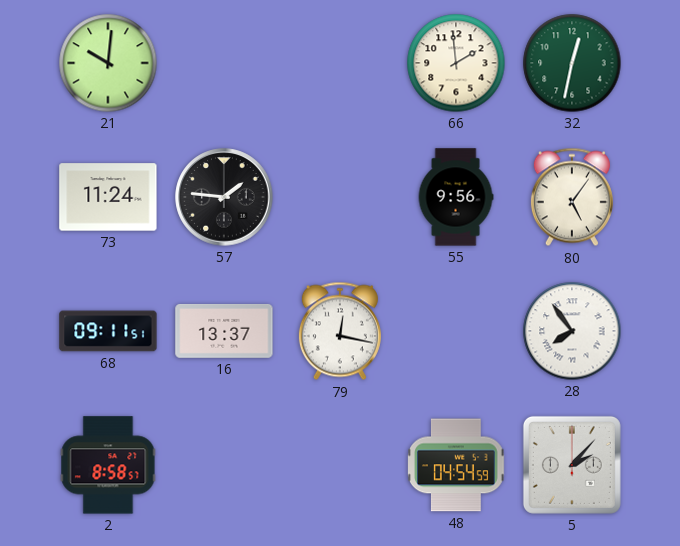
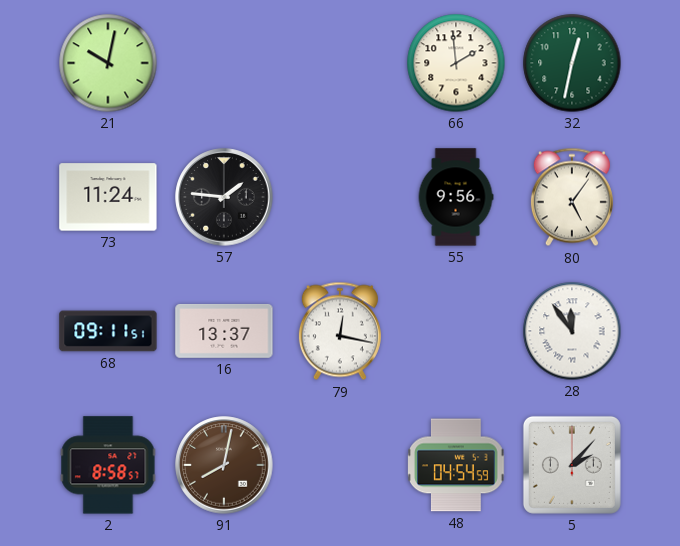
21: 10:01 -> 10:02 (108, 63)
28: 7:54 -> 11:54 (572, 331)
91: none -> 8:02 (224, 465)
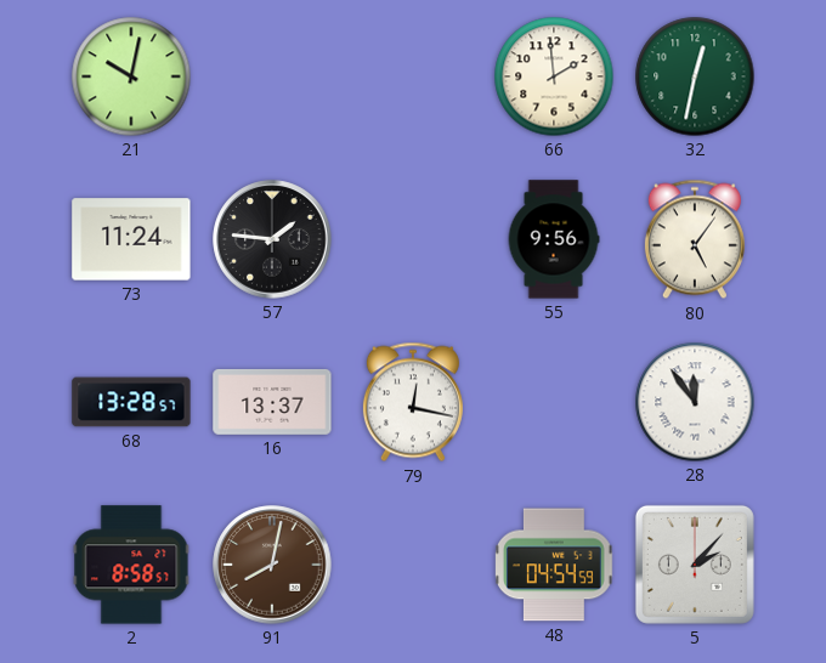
68: 09:11 -> 13:28 (131, 402)
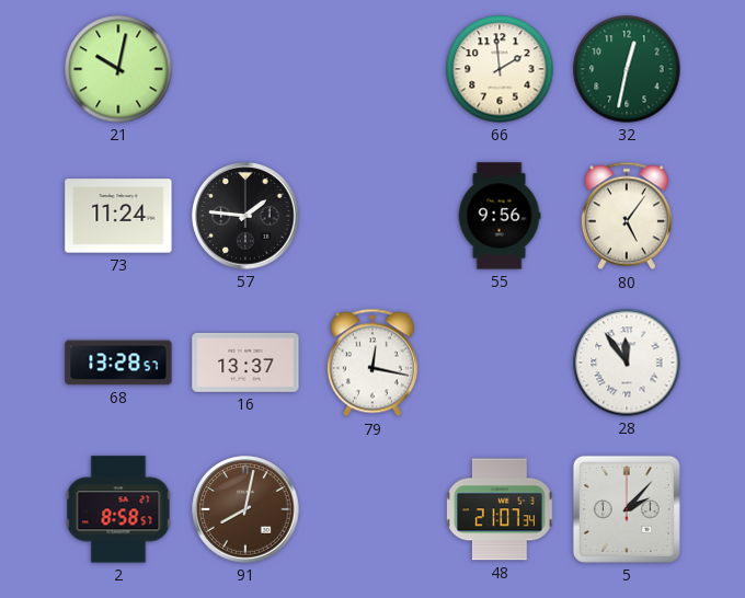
48: 04:54 -> 21:07 (501, 509)
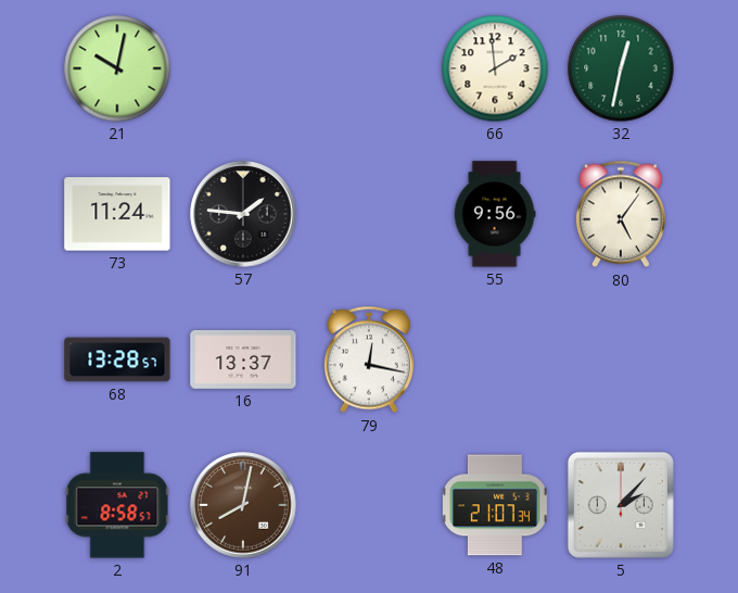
28: 11:54 -> none (627, 363)
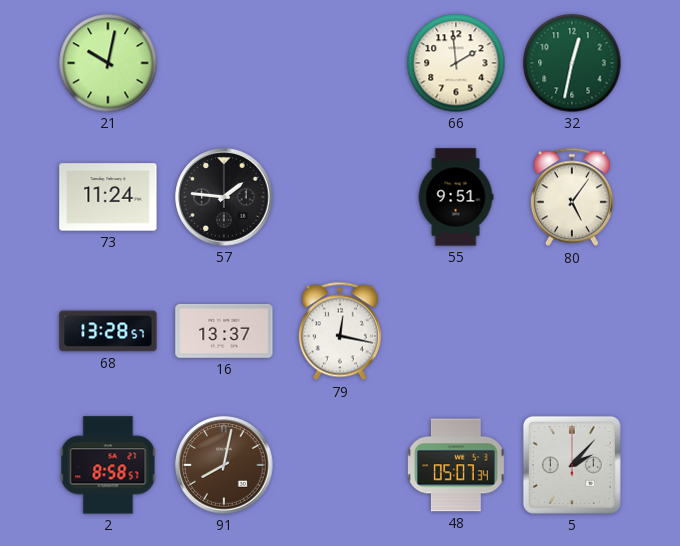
55: 9:56 -> 9:51 (456, 197)
48: 21:07 -> 05:07 (457, 465)
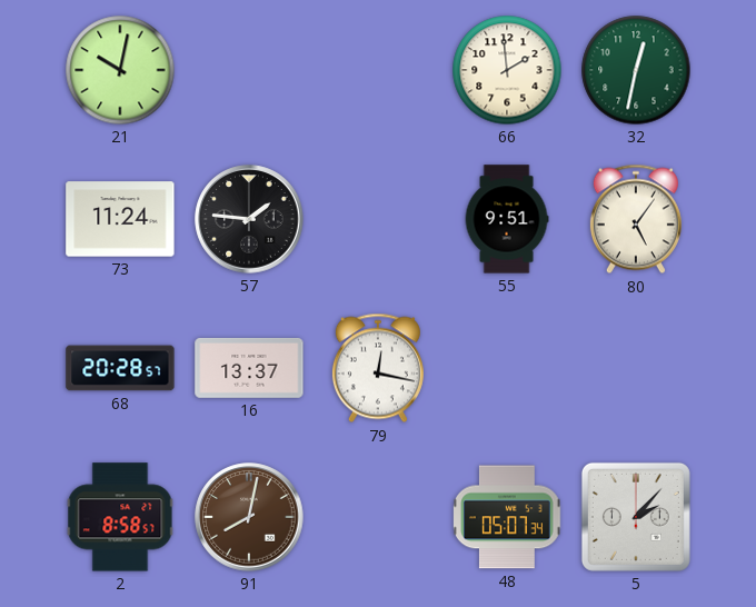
68: 13:28 -> 20:28 (120, 368)
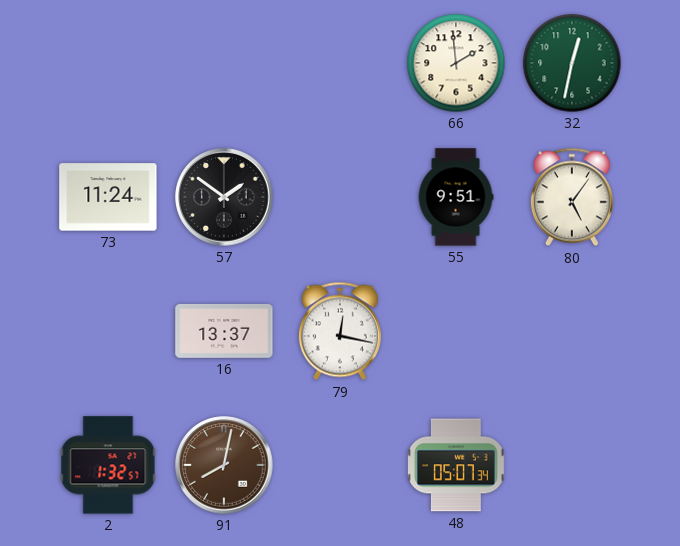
21: 10:02 -> none (120, 70)
57: 1:46 -> 1:51 (224, 197)
68: 20:28 -> none (120, 368)
2: 8:58 -> 1:32 (108, 465)
5: 2:07 -> none (636, 517)
